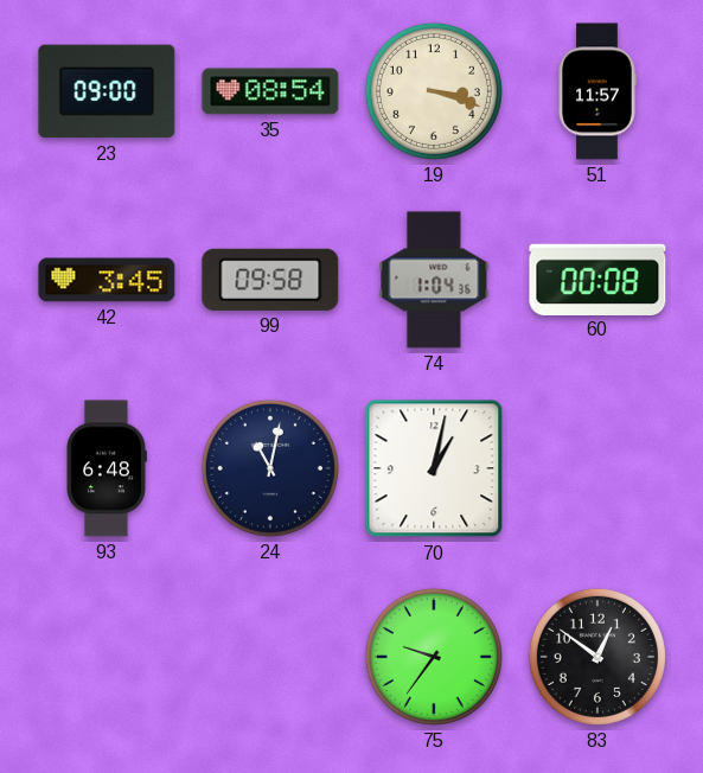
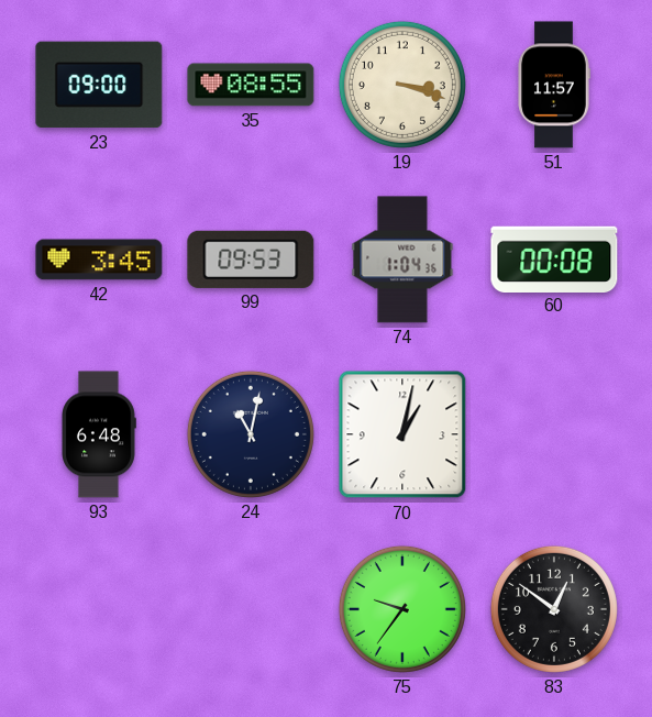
35: 08:54 -> 08:55 (251, 85)
99: 09:58 -> 09:53 (251, 260)
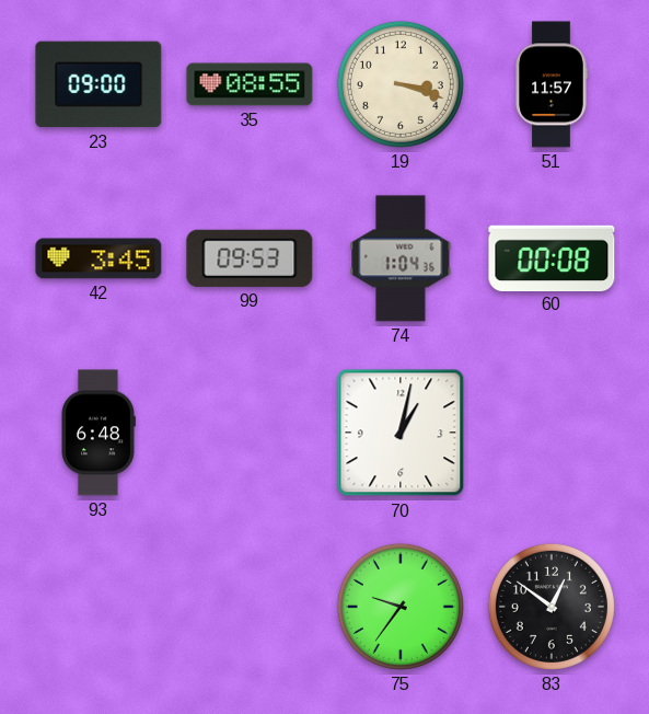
24: 11:02 -> none (251, 434)
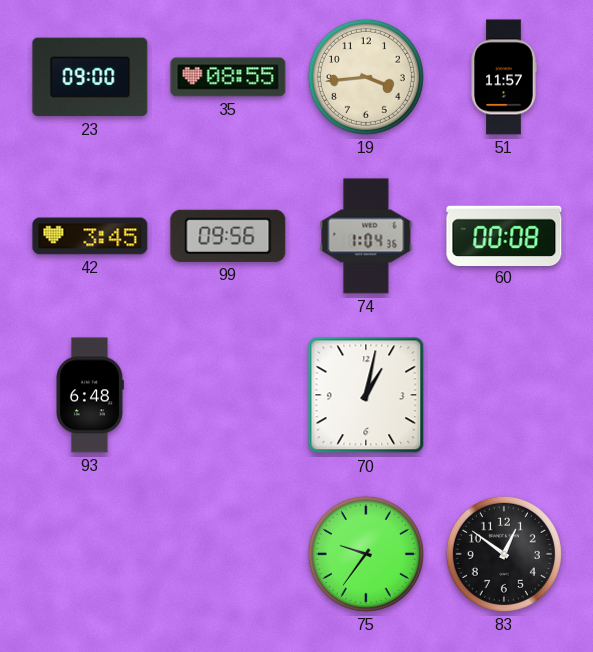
19: 3:18 -> 3:44 (366, 77)
99: 09:53 -> 09:56 (228, 236)
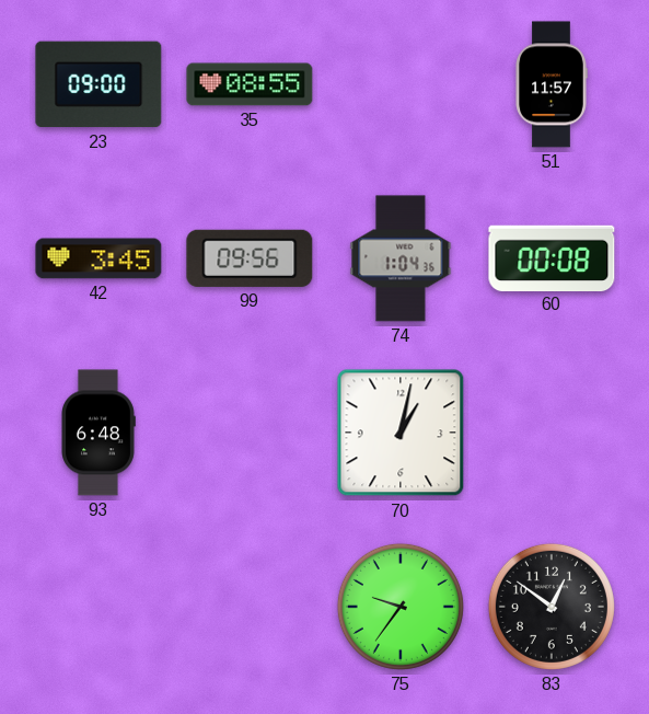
19: 3:44 -> none (366, 77)
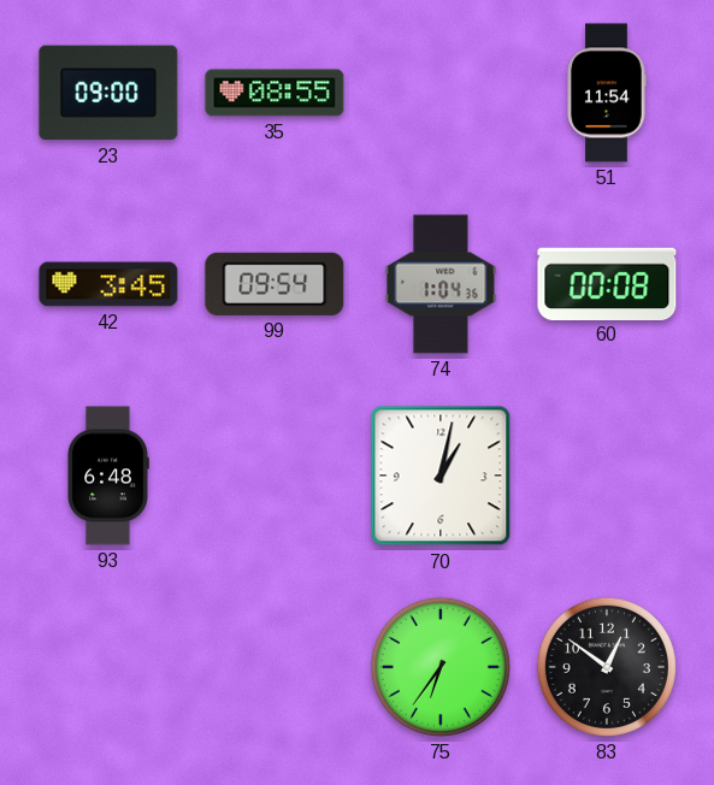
51: 11:57 -> 11:54 (607, 93)
99: 09:56 -> 09:54 (275, 284)
75: 9:36 -> 6:36 (441, 667)
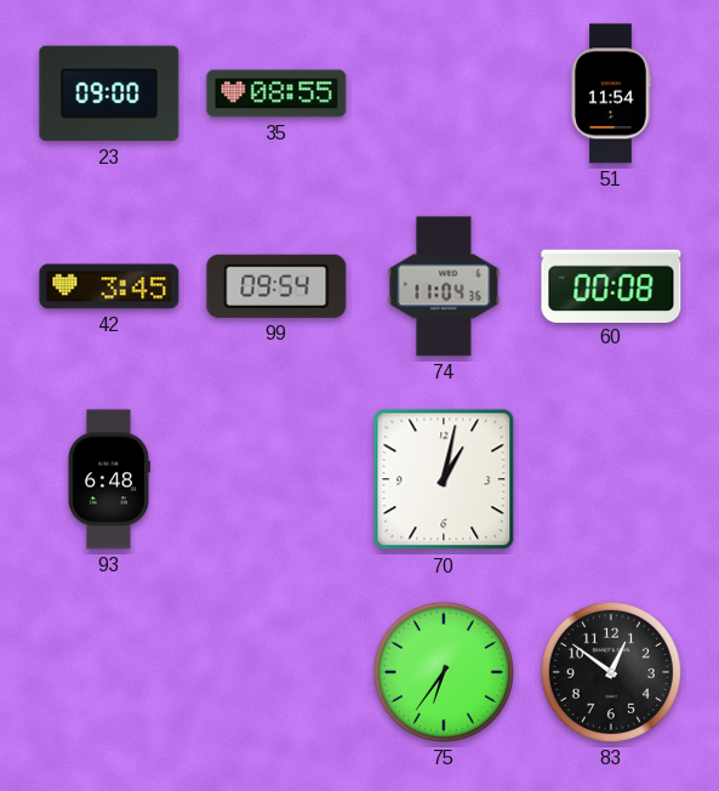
74: 1:04 -> 11:04 (444, 286)
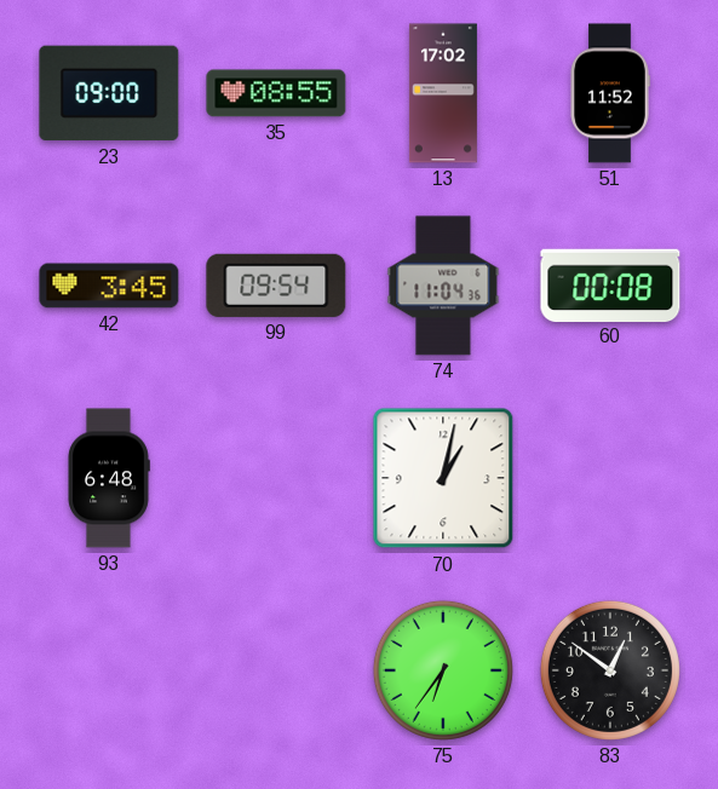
13: none -> 17:02 (443, 93)
51: 11:54 -> 11:52 (610, 93)
